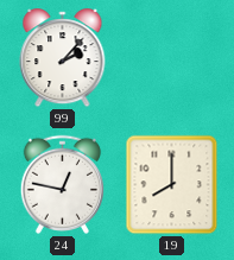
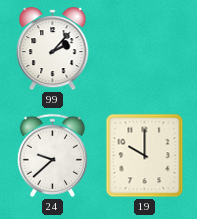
24: 12:47 -> 9:38 (52, 155)
19: 8:00 -> 10:00 (145, 156)
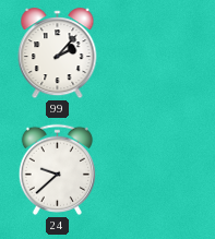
19: 10:00 -> none (145, 156)
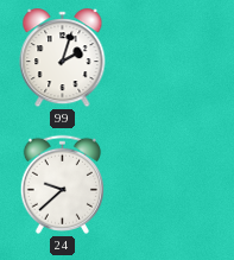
99: 2:07 -> 2:03 (63, 58)
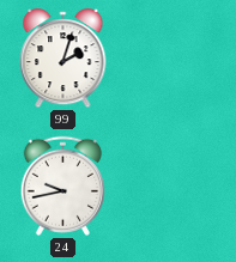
24: 9:38 -> 9:43 (62, 185)
